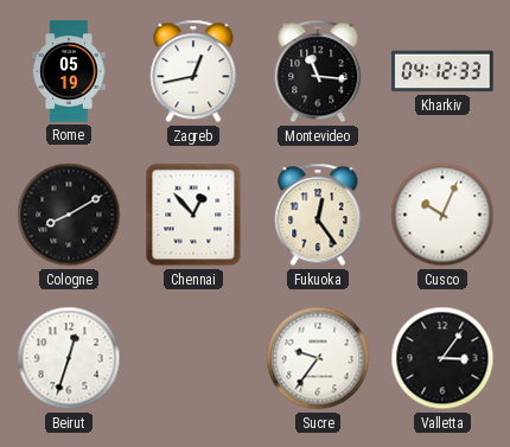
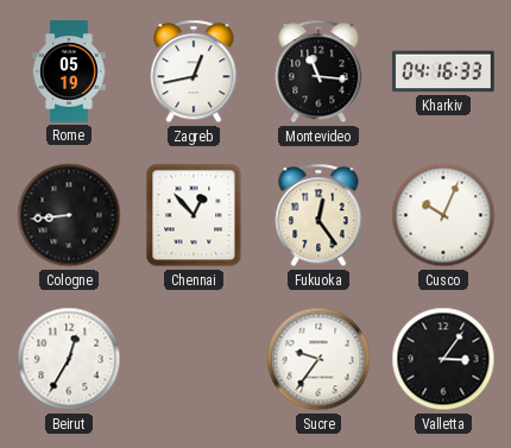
Kharkiv: 04:12 -> 04:16 (443, 71)
Cologne: 8:10 -> 8:44 (69, 215)
Beirut: 12:33 -> 12:35 (69, 359)
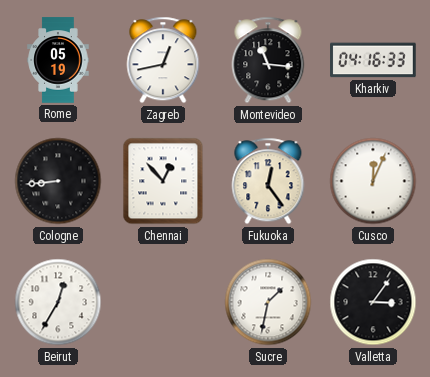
Cusco: 10:04 -> 12:04 (373, 181)
Sucre: 9:36 -> 1:32 (268, 302)
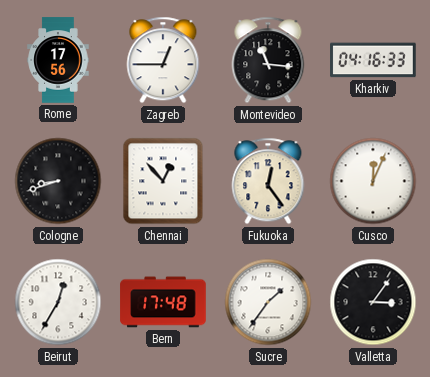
Rome: 05:19 -> 17:56 (58, 60)
Zagreb: 12:43 -> 12:45 (163, 60)
Cologne: 8:44 -> 8:42 (58, 181)
Bern: none -> 17:48 (163, 302)
Sucre: 1:32 -> 1:36 (268, 302)
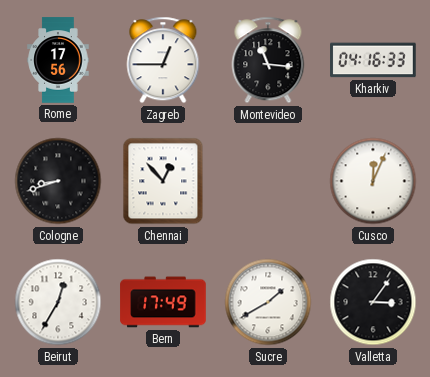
Fukuoka: 12:24 -> none (268, 181)
Bern: 17:48 -> 17:49 (163, 302)
Sucre: 1:36 -> 1:40 (268, 302)
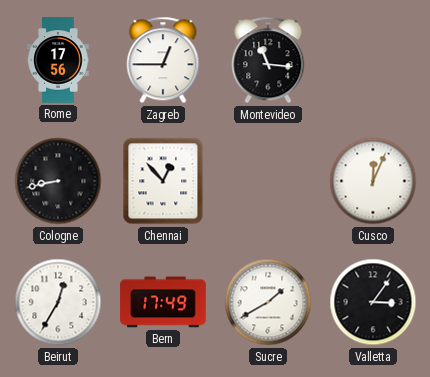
Kharkiv: 04:16 -> none (373, 60)
Cologne: 8:42 -> 8:43 (58, 181)
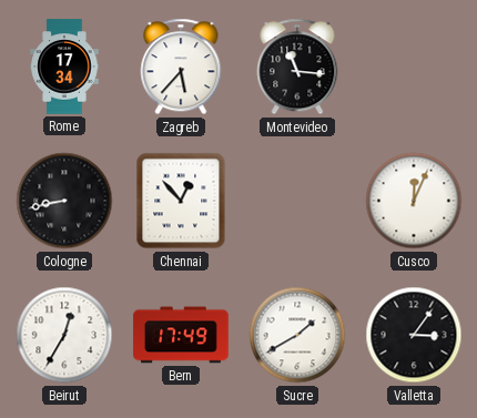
Rome: 17:56 -> 17:34 (64, 67)
Zagreb: 12:45 -> 5:37 (181, 67)
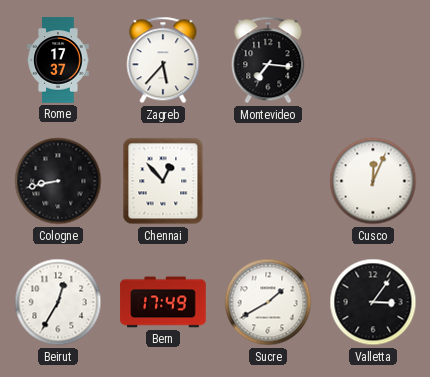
Rome: 17:34 -> 17:37 (58, 60)
Montevideo: 11:16 -> 7:16 (268, 60)
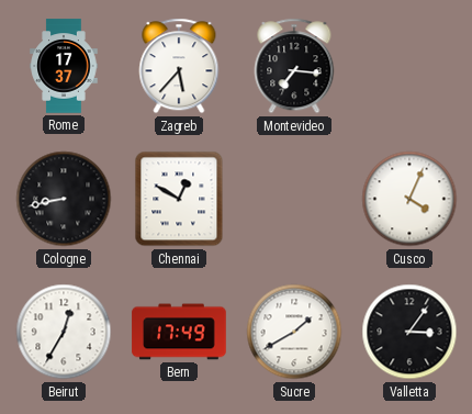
Chennai: 12:53 -> 12:50 (179, 199)
Cusco: 12:04 -> 4:04 (409, 199)
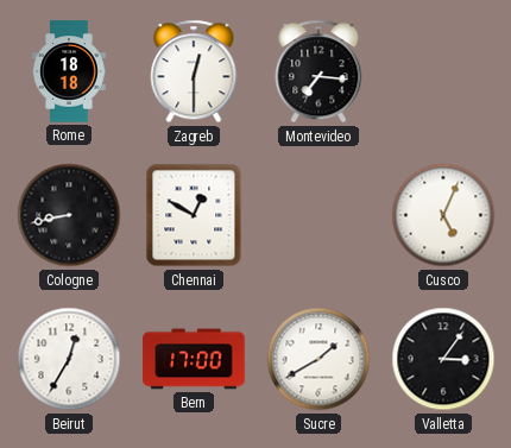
Rome: 17:37 -> 18:18 (69, 71)
Zagreb: 5:37 -> 12:30 (194, 71)
Cusco: 4:04 -> 5:04 (443, 215)
Bern: 17:49 -> 17:00 (194, 359)
